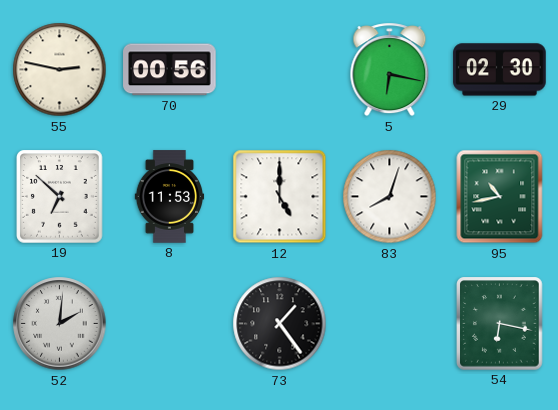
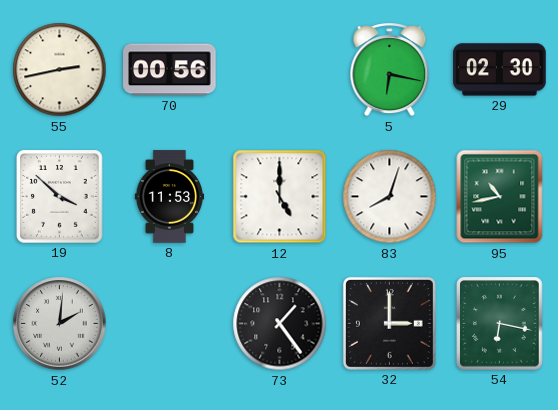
55: 2:47 -> 2:43 (60, 70)
19: 6:52 -> 3:52 (60, 197)
32: none -> 3:00 (389, 323)
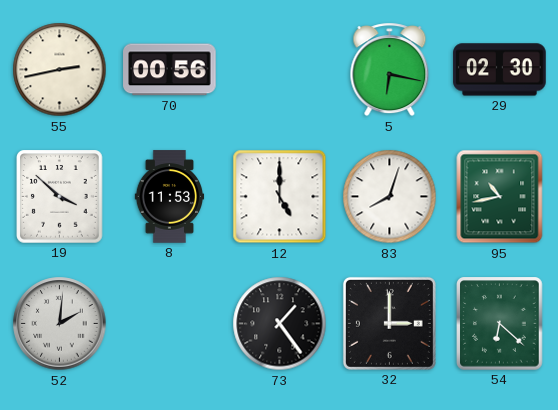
54: 6:17 -> 6:22 (500, 324)
